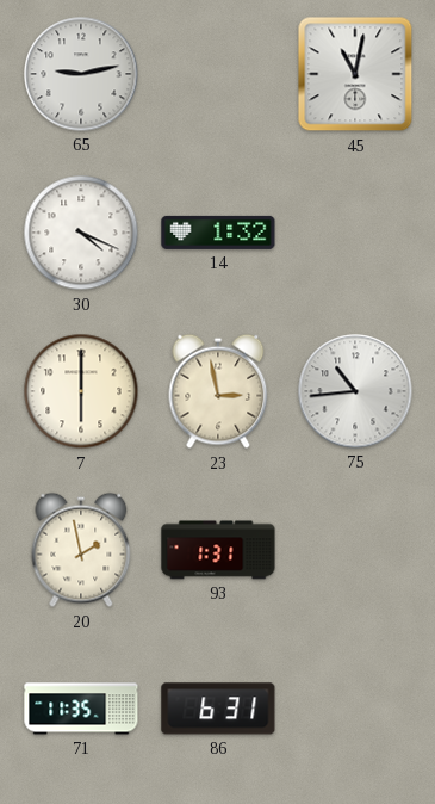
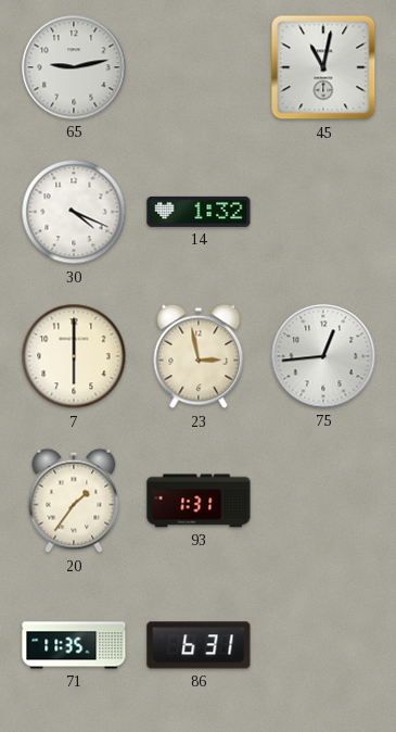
75: 10:44 -> 12:44 (323, 356)
20: 1:58 -> 1:36 (74, 501)
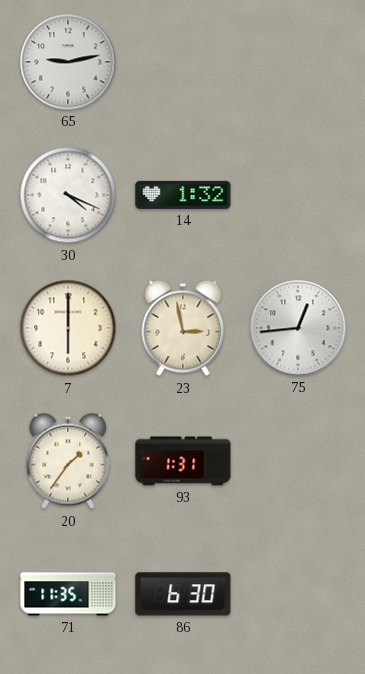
45: 11:02 -> none (323, 67)
86: 6:31 -> 6:30 (183, 594)
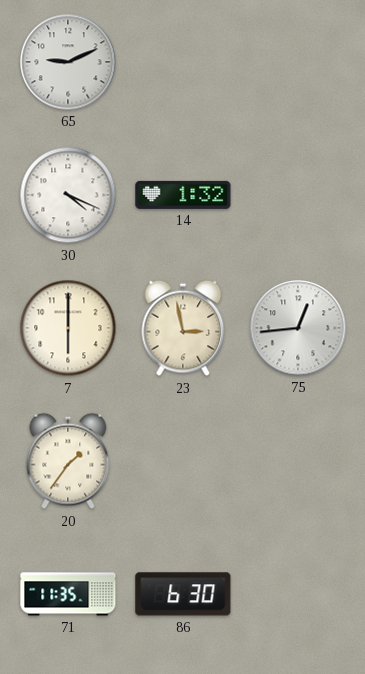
65: 9:13 -> 9:11 (68, 62)
93: 1:31 -> none (183, 461)
